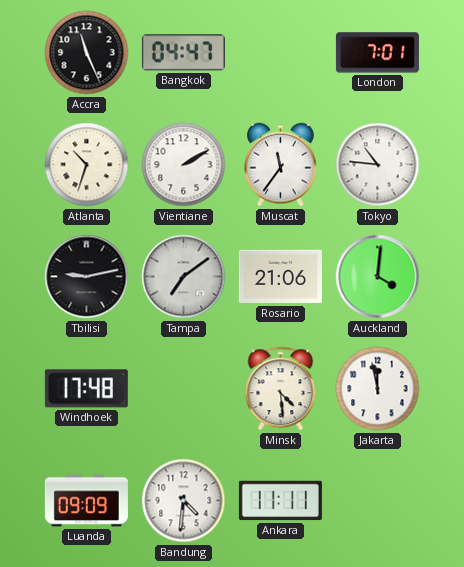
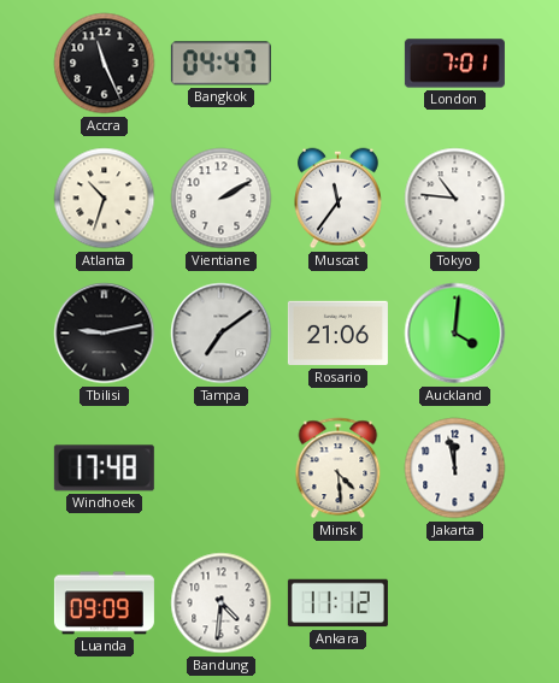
Ankara: 11:11 -> 11:12 (337, 603)
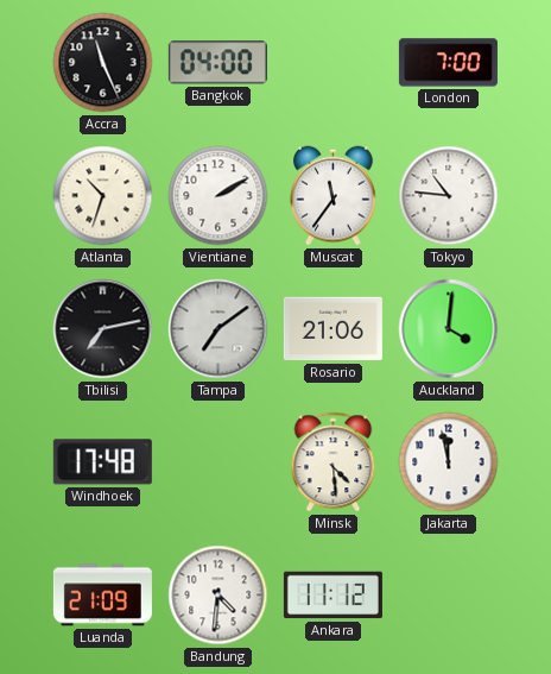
Bangkok: 04:47 -> 04:00 (217, 63)
London: 7:01 -> 7:00 (448, 63)
Tbilisi: 9:13 -> 7:13 (103, 329)
Luanda: 09:09 -> 21:09 (102, 596)
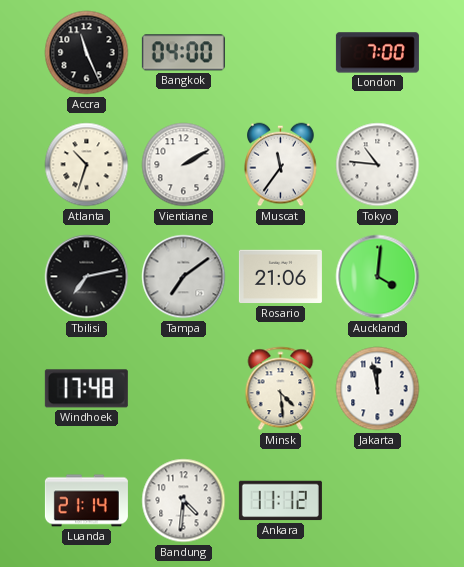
Luanda: 21:09 -> 21:14 (86, 501)
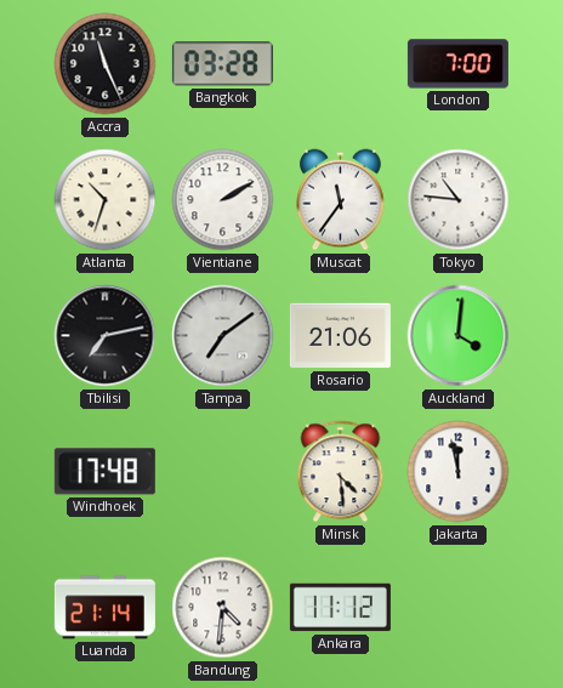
Bangkok: 04:00 -> 03:28 (222, 64)
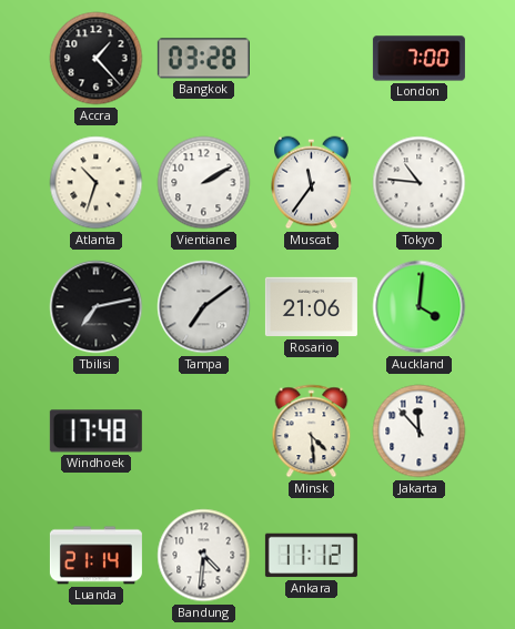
Accra: 11:26 -> 1:23 (97, 59)
Jakarta: 11:58 -> 11:53 (420, 432)
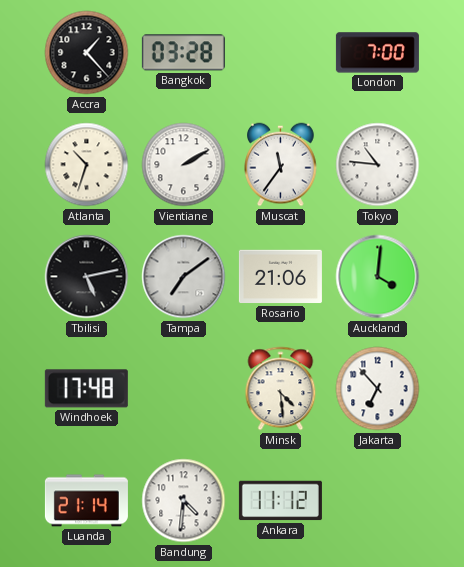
Tbilisi: 7:13 -> 5:13 (87, 277)
Jakarta: 11:53 -> 6:53 (378, 389)
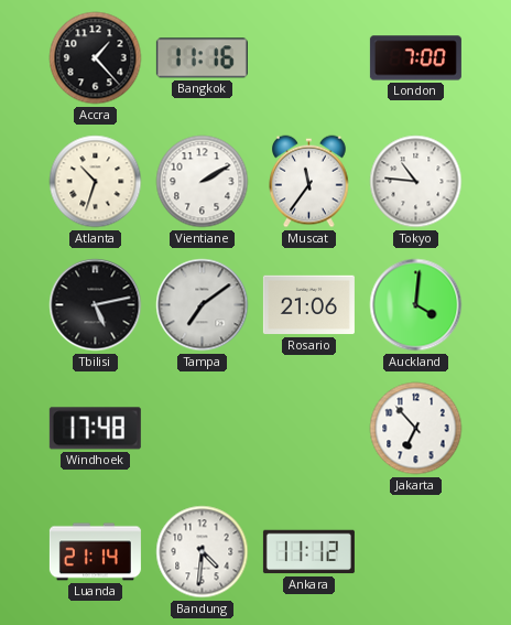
Bangkok: 03:28 -> 11:16 (202, 58)
Minsk: 4:29 -> none (281, 389)
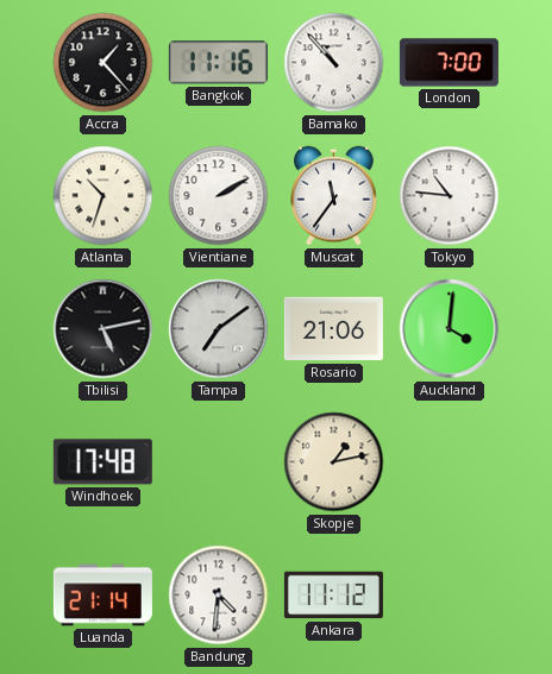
Bamako: none -> 10:53 (334, 63)
Skopje: none -> 1:13 (334, 462)
Jakarta: 6:53 -> none (416, 429)
